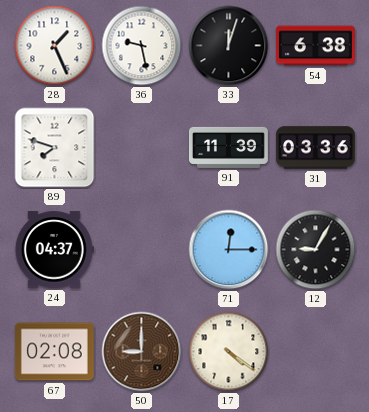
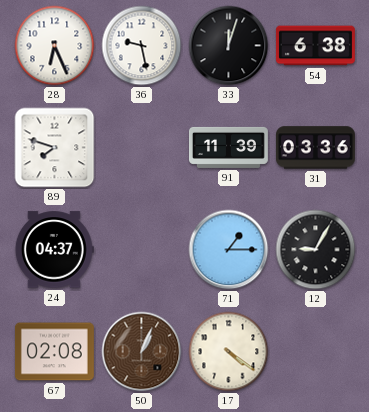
28: 1:26 -> 6:26 (55, 46)
71: 12:15 -> 1:15 (229, 250)
50: 9:00 -> 1:04 (142, 352)
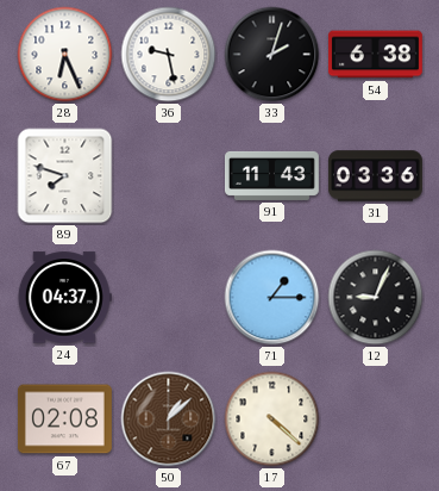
33: 12:03 -> 2:03 (272, 55)
91: 11:39 -> 11:43 (272, 175)
12: 9:05 -> 9:04 (376, 298)
50: 1:04 -> 1:08 (169, 419)
17: 4:21 -> 4:22 (272, 419)
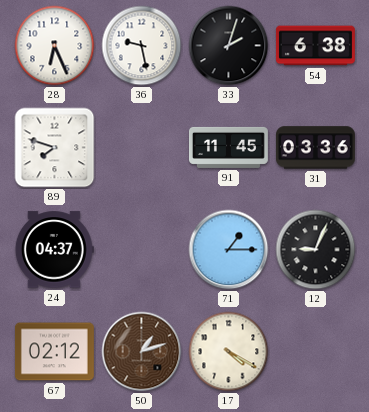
91: 11:43 -> 11:45 (229, 147)
67: 02:08 -> 02:12 (54, 352)
50: 1:08 -> 1:12 (142, 352)
17: 4:22 -> 4:20 (229, 352)
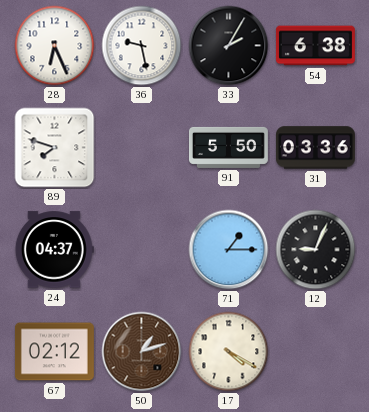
33: 2:03 -> 2:05 (229, 46)
91: 11:45 -> 5:50 (229, 147)
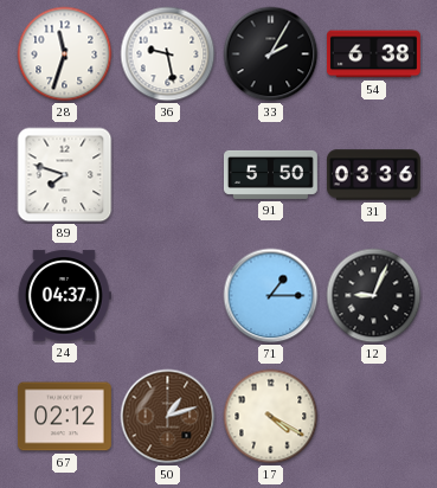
28: 6:26 -> 11:33 (65, 54)
